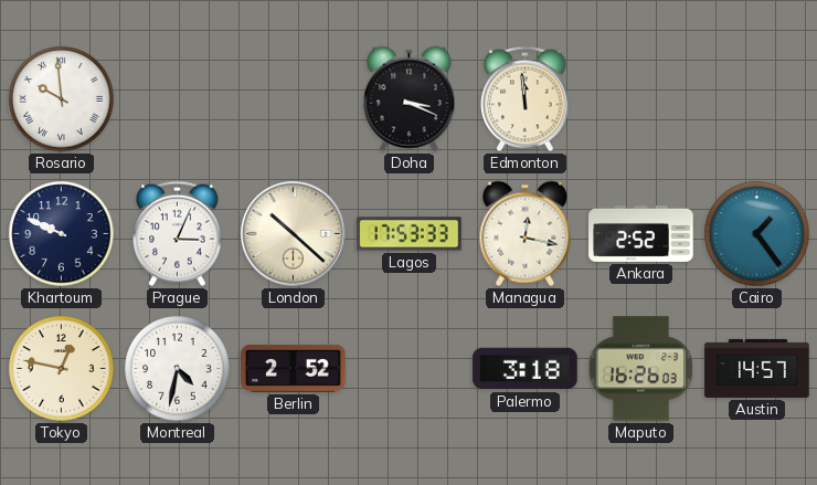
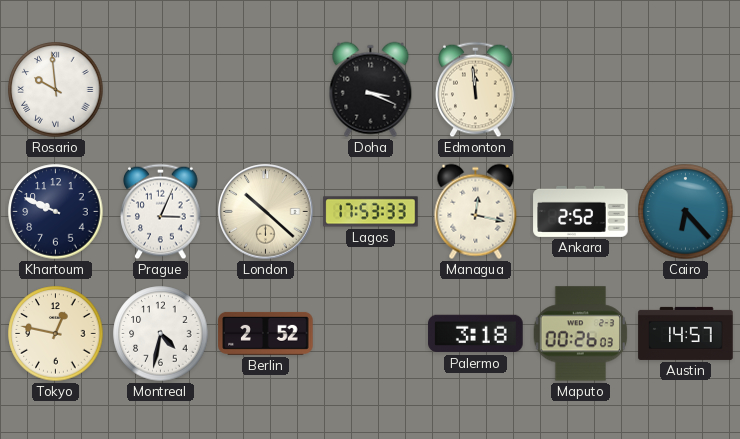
Cairo: 1:24 -> 6:23 (686, 212)
Maputo: 16:26 -> 00:26 (581, 334)
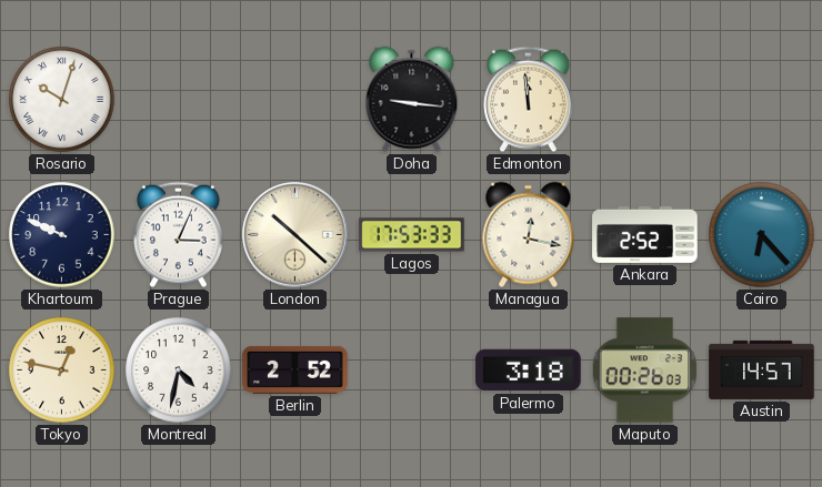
Rosario: 9:59 -> 10:03 (62, 100)
Doha: 3:19 -> 9:16 (412, 100)
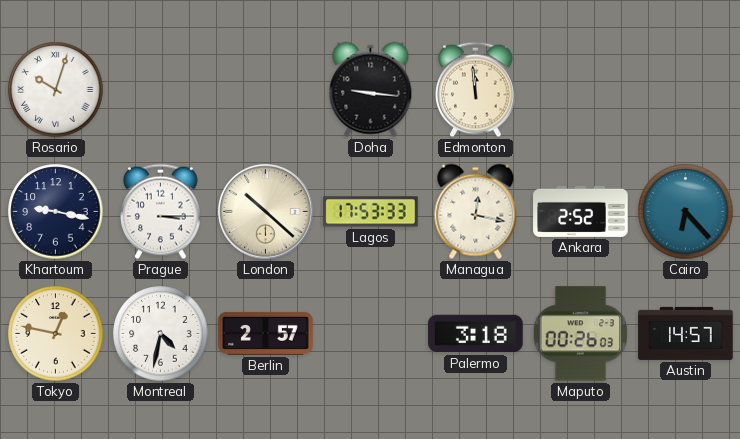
Khartoum: 9:49 -> 9:17 (56, 212)
Prague: 3:04 -> 3:15 (161, 212)
Berlin: 2:52 -> 2:57 (266, 333)
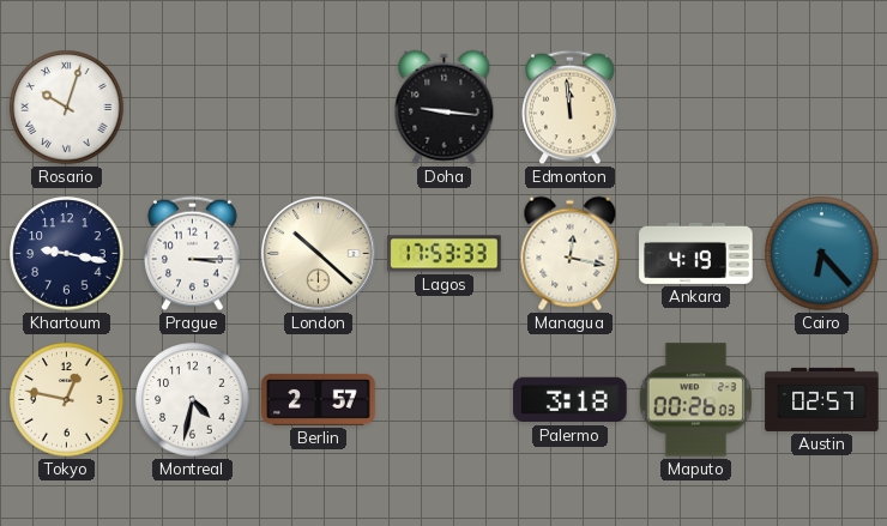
Ankara: 2:52 -> 4:19 (696, 253)
Austin: 14:57 -> 02:57 (822, 399)
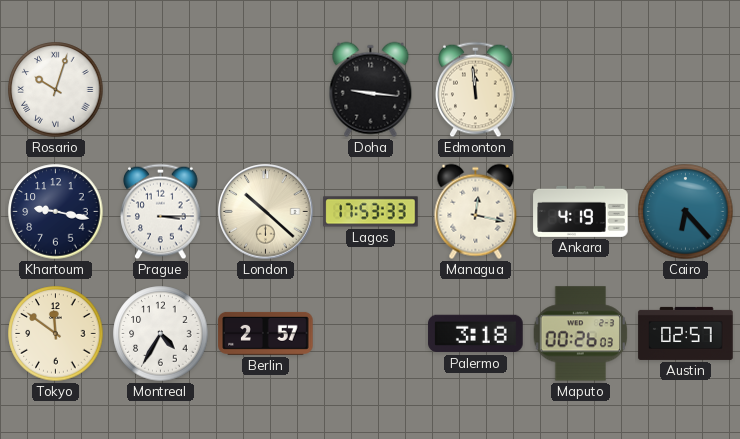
Tokyo: 12:47 -> 11:51 (56, 334)
Montreal: 4:32 -> 4:35 (161, 334)
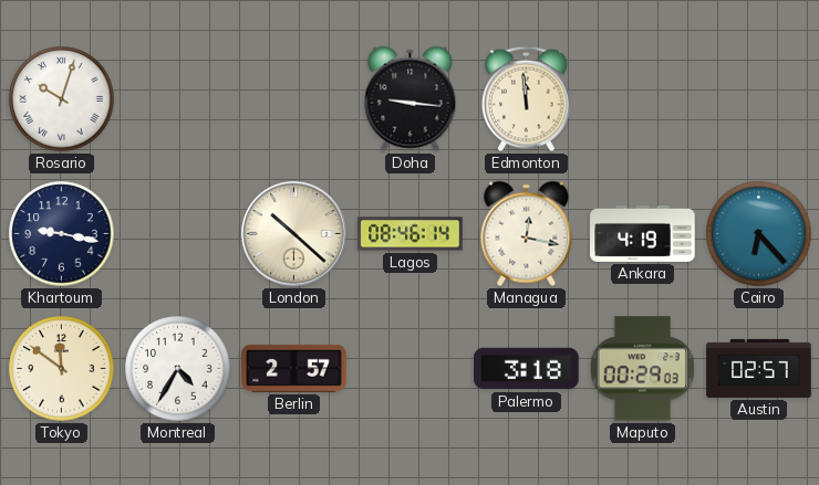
Prague: 3:15 -> none (161, 212)
Lagos: 17:53 -> 08:46 (411, 234)
Maputo: 00:26 -> 00:29 (643, 369)
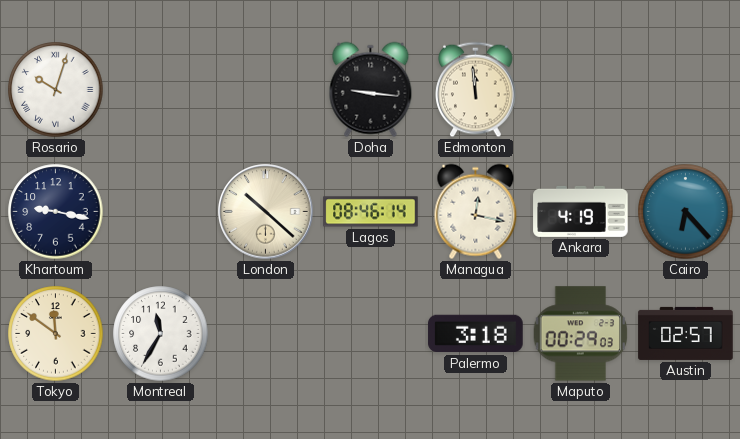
Montreal: 4:35 -> 11:35 (161, 334)
Berlin: 2:57 -> none (294, 368)
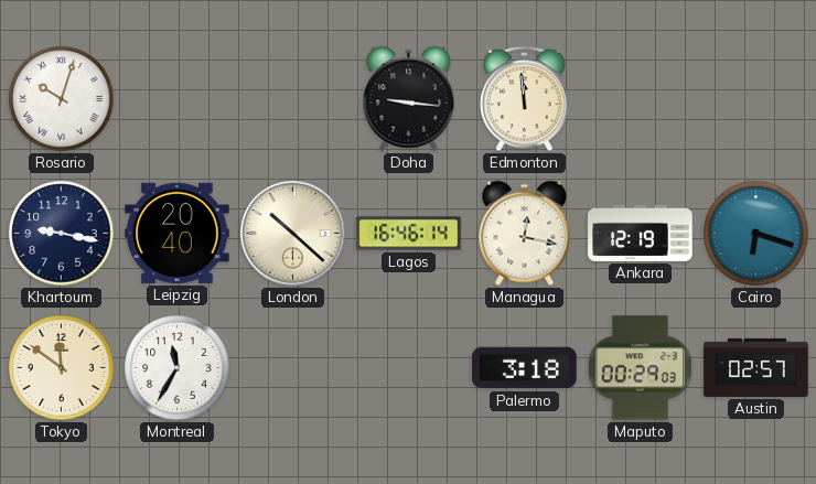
Leipzig: none -> 20:40 (178, 233)
Lagos: 08:46 -> 16:46 (409, 234)
Ankara: 4:19 -> 12:19 (641, 233)
Cairo: 6:23 -> 6:18 (756, 234)
